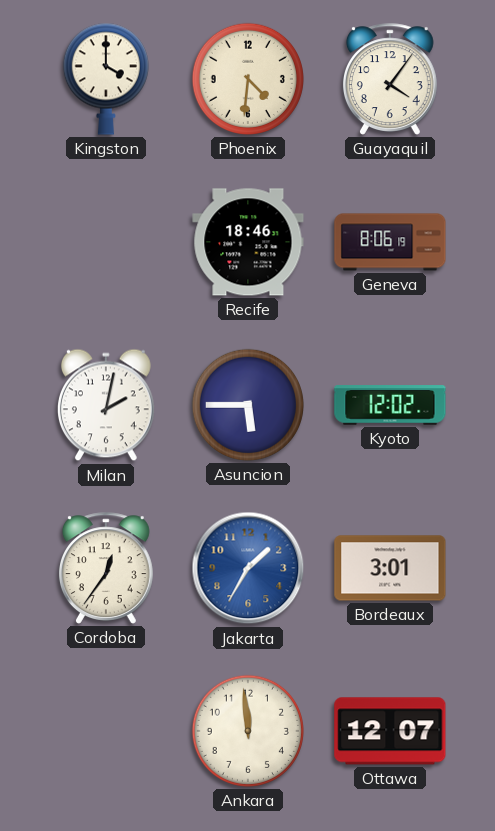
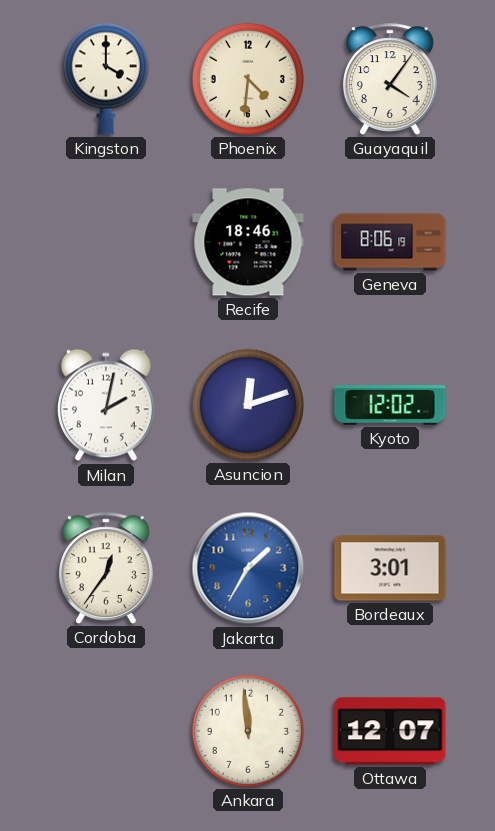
Asuncion: 5:45 -> 12:12 (248, 405)
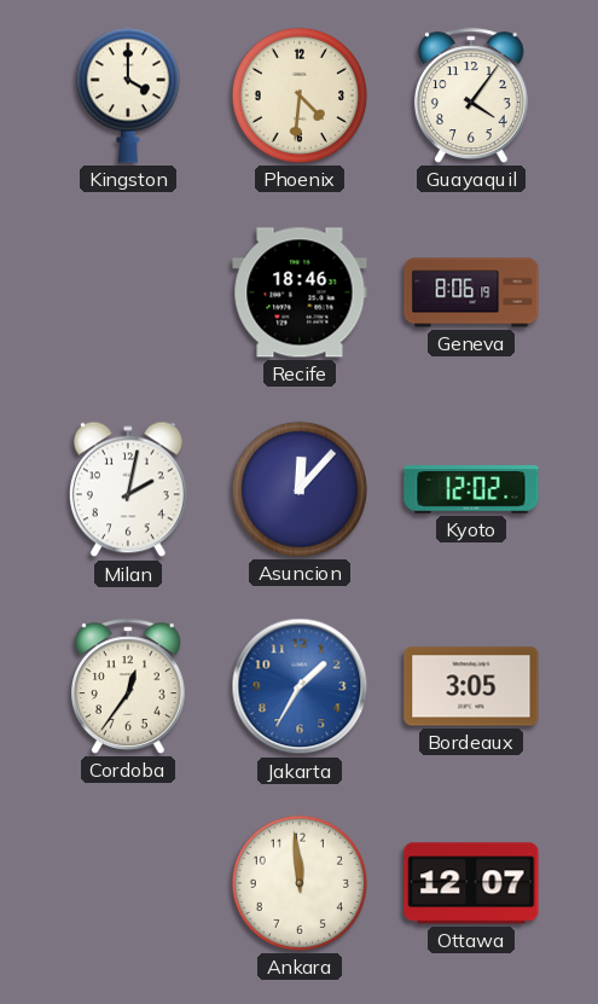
Asuncion: 12:12 -> 12:07 (300, 489)
Bordeaux: 3:01 -> 3:05 (471, 686)
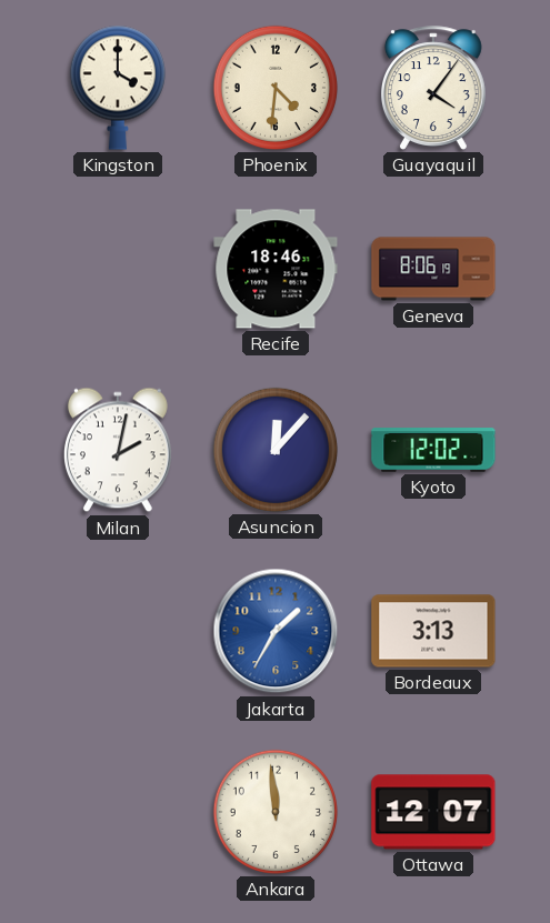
Cordoba: 12:36 -> none (128, 686)
Bordeaux: 3:05 -> 3:13 (433, 631)
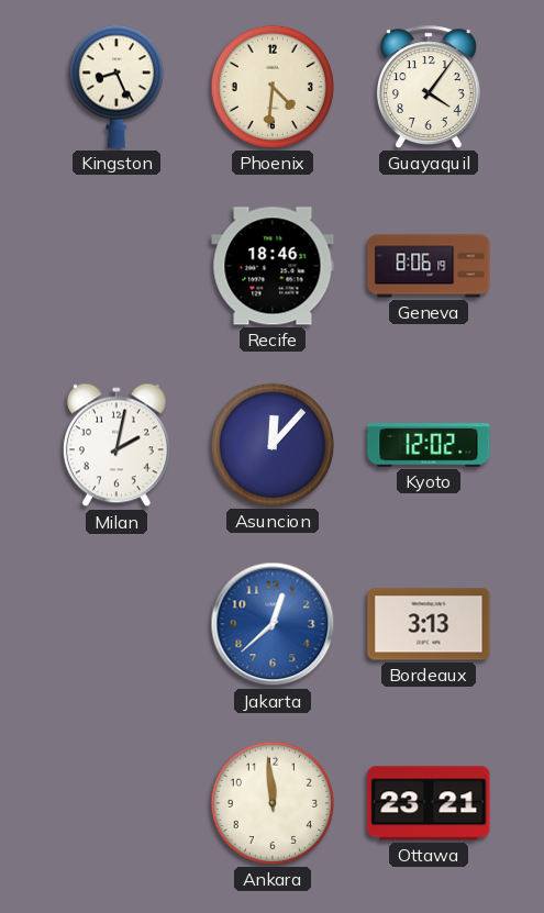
Kingston: 4:00 -> 8:26 (116, 87)
Jakarta: 1:35 -> 12:38 (273, 624)
Ottawa: 12:07 -> 23:21 (429, 803)
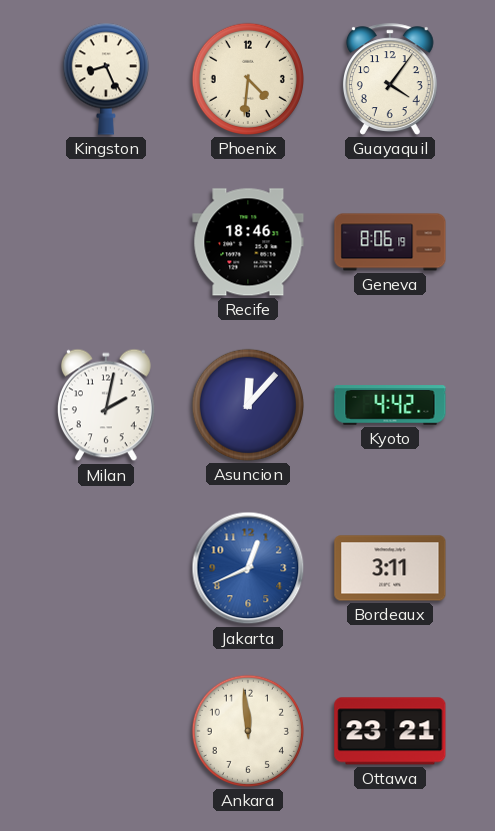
Kyoto: 12:02 -> 4:42 (390, 405)
Jakarta: 12:38 -> 12:41 (248, 568)
Bordeaux: 3:13 -> 3:11 (390, 568)
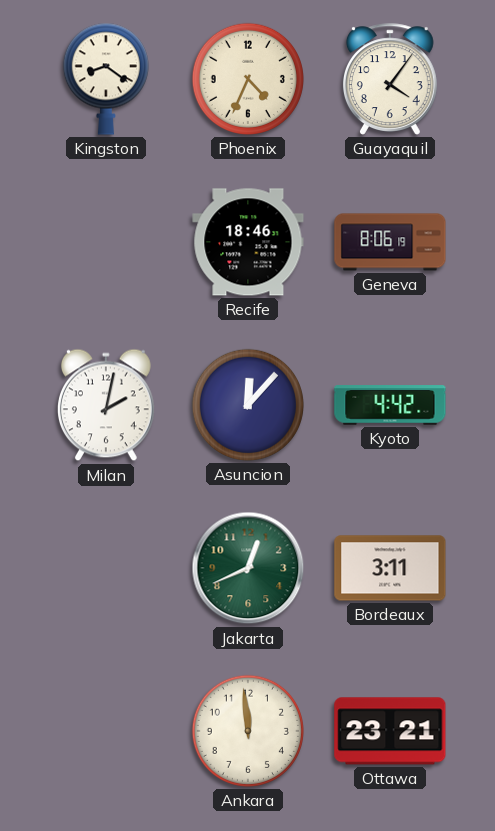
Kingston: 8:26 -> 8:21 (106, 79)
Phoenix: 4:31 -> 4:34 (248, 79)
Jakarta dial: blue -> green (248, 568)
